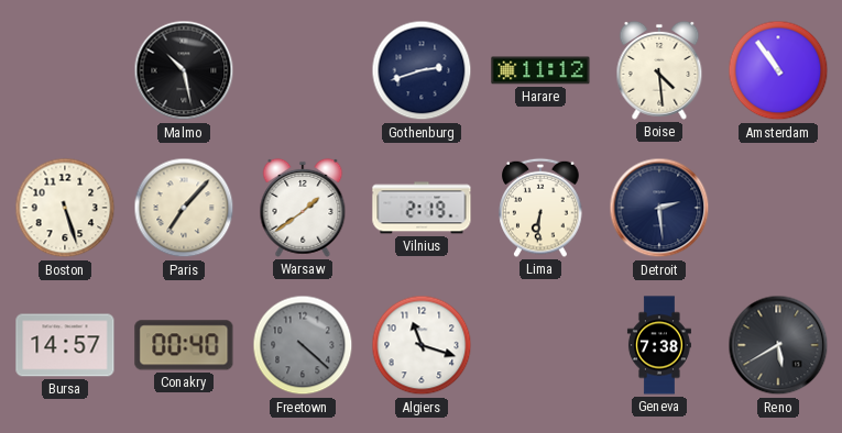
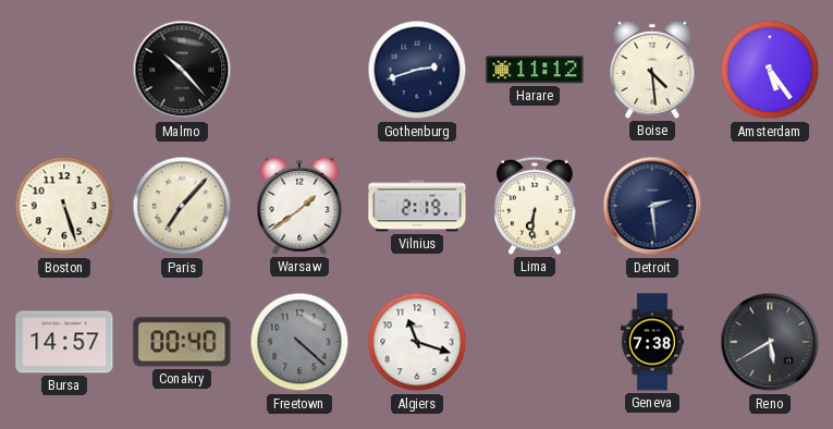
Malmo: 10:28 -> 10:23 (182, 70)
Amsterdam: 10:54 -> 5:24 (770, 70)
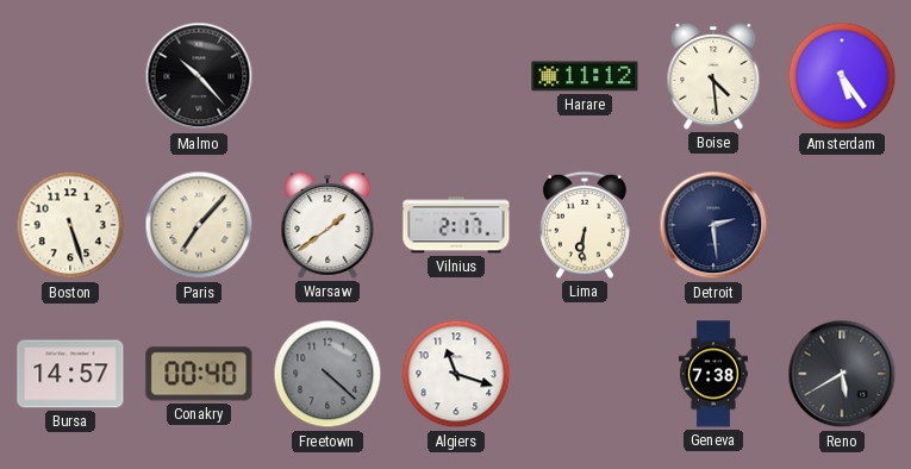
Gothenburg: 2:42 -> none (417, 70)
Vilnius: 2:19 -> 2:17 (456, 225)
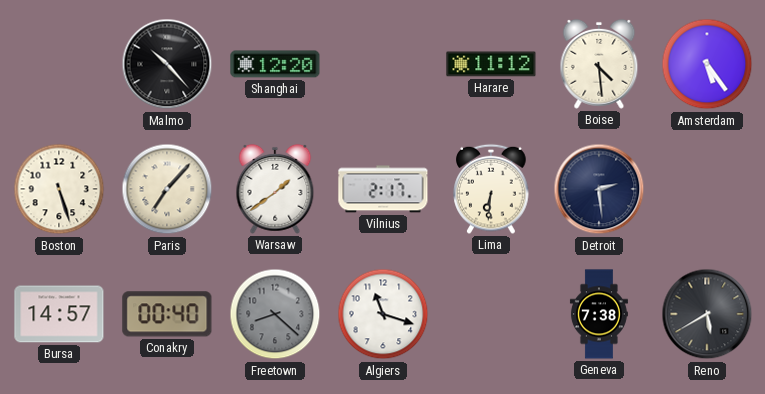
Shanghai: none -> 12:20 (275, 64)
Freetown: 4:22 -> 8:22 (275, 314)
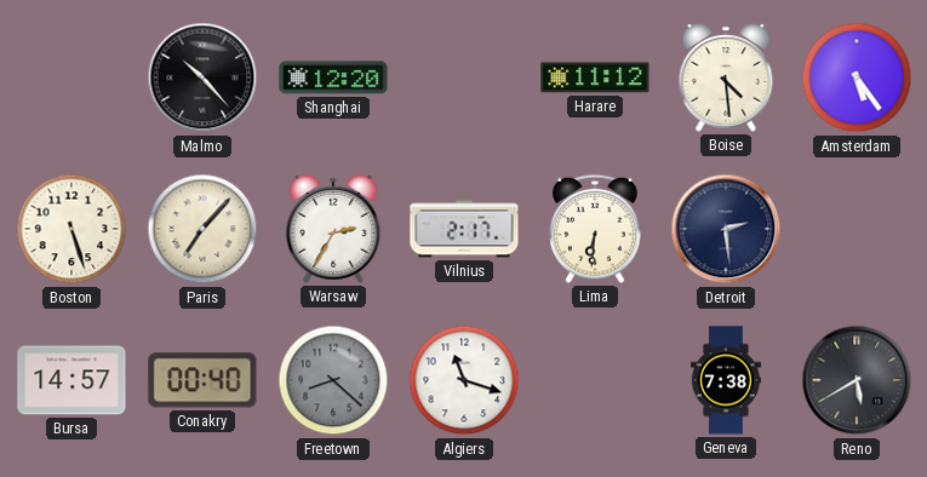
Warsaw: 1:39 -> 2:35 (333, 229)
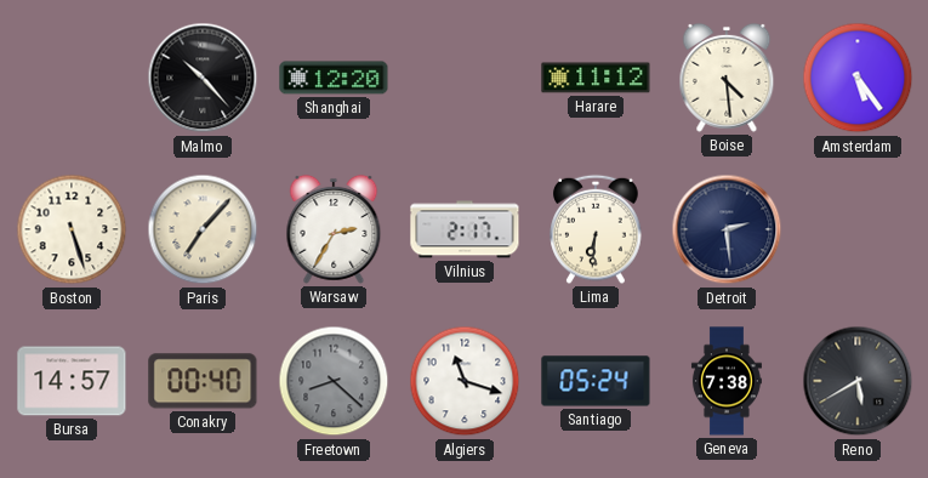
Santiago: none -> 05:24 (596, 381)
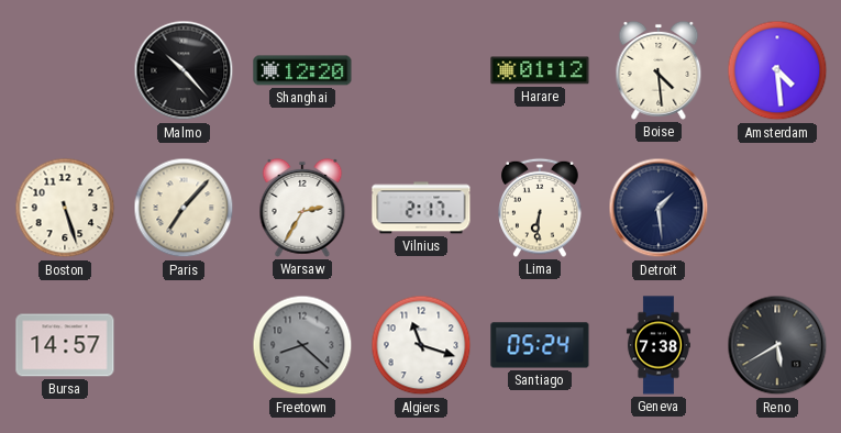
Harare: 11:12 -> 01:12 (540, 70)
Amsterdam: 5:24 -> 4:29 (777, 70)
Detroit: 2:29 -> 1:29 (659, 208)
Conakry: 00:40 -> none (203, 381)
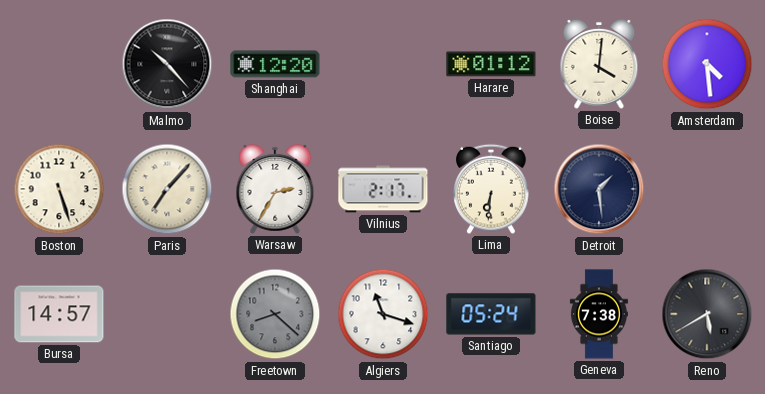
Boise: 4:29 -> 4:01 (599, 64)
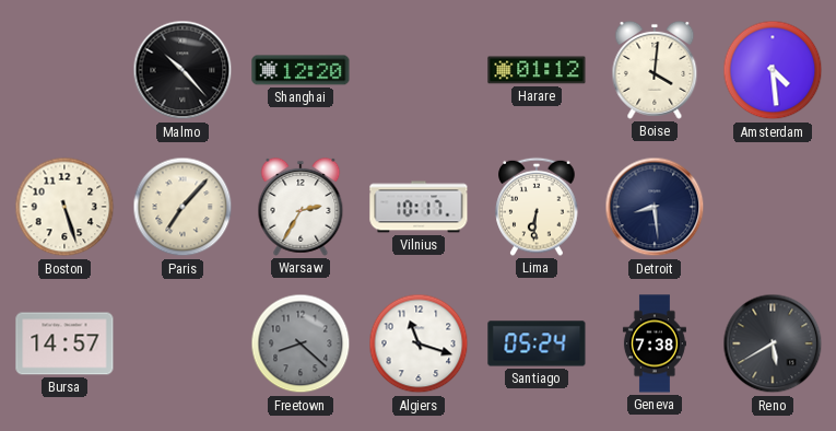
Vilnius: 2:17 -> 10:17 (419, 207)
Detroit: 1:29 -> 8:29 (655, 207)
